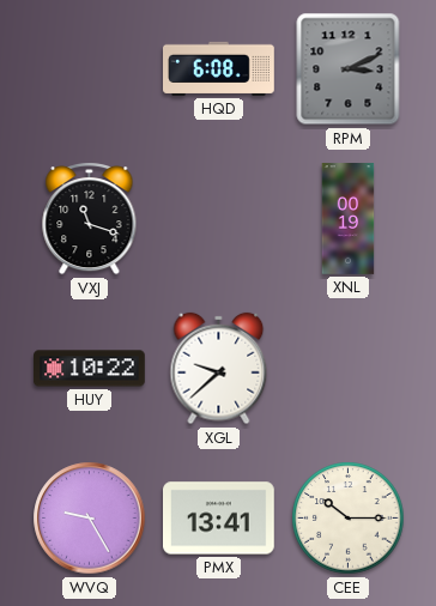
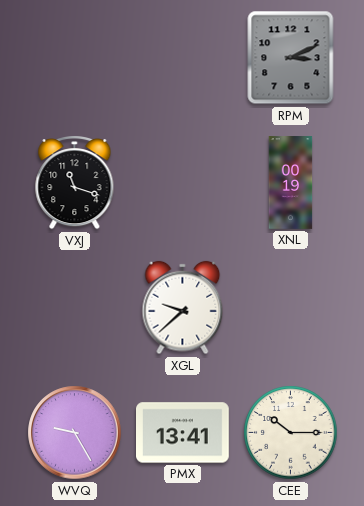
HQD: 6:08 -> none (219, 68)
HUY: 10:22 -> none (90, 369)
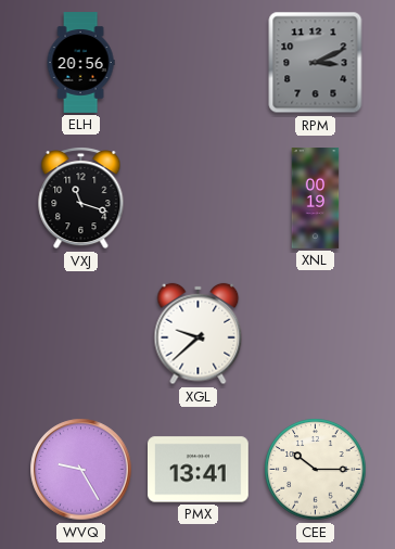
ELH: none -> 20:56 (80, 63)
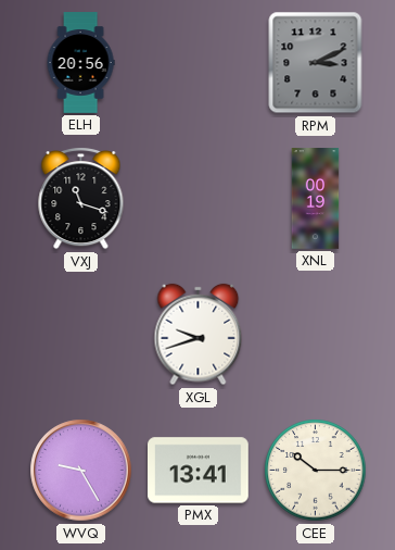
XGL: 9:38 -> 9:42 (199, 335)
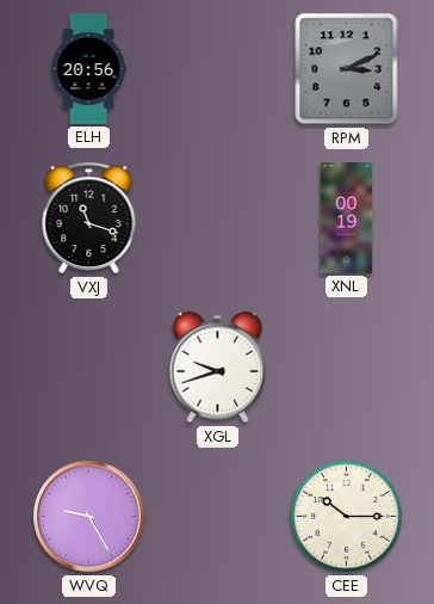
PMX: 13:41 -> none (199, 471)
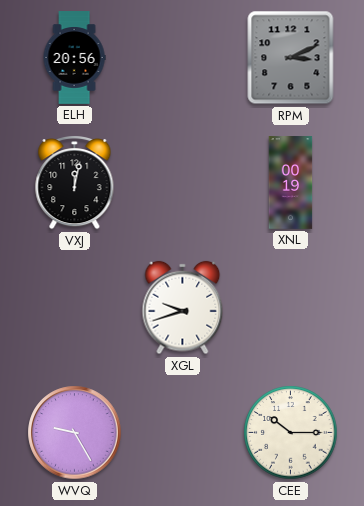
VXJ: 11:18 -> 12:02 (75, 183)
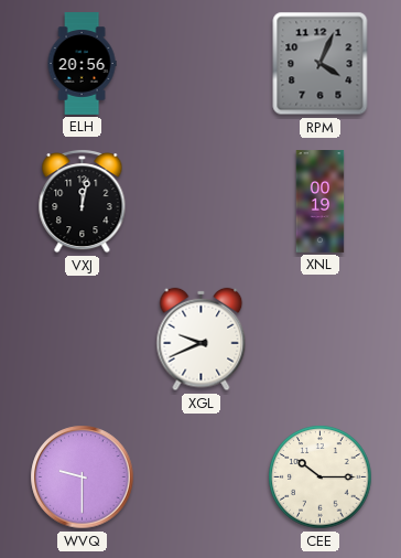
RPM: 3:11 -> 4:04 (321, 64)
XGL: 9:42 -> 9:41 (202, 340)
WVQ: 9:25 -> 9:30 (83, 477)
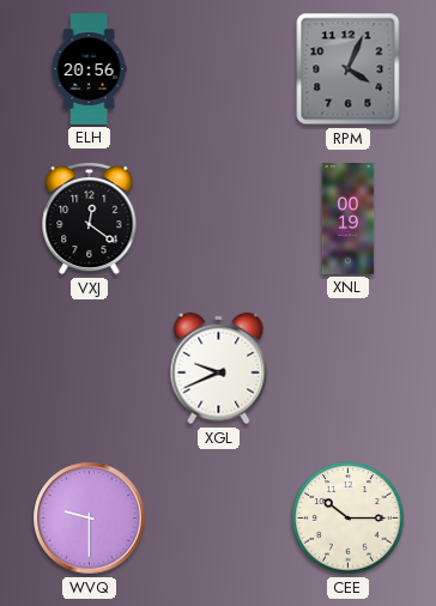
VXJ: 12:02 -> 12:21 (90, 219)
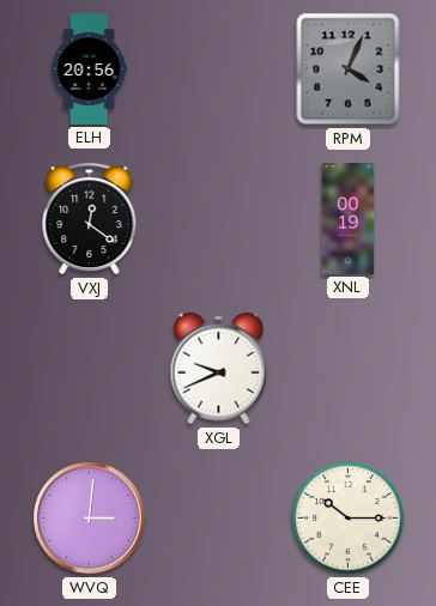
WVQ: 9:30 -> 3:01 (90, 519)
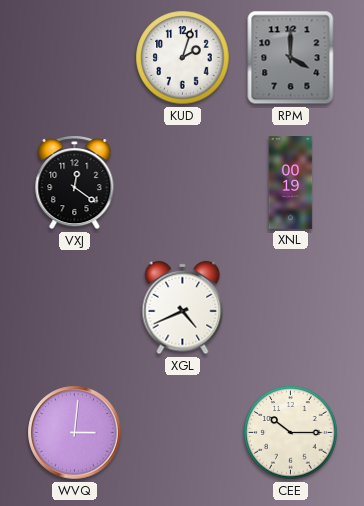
ELH: 20:56 -> none (89, 69)
KUD: none -> 2:03 (183, 58)
RPM: 4:04 -> 4:00 (291, 58)
XGL: 9:41 -> 4:41 (183, 308)
